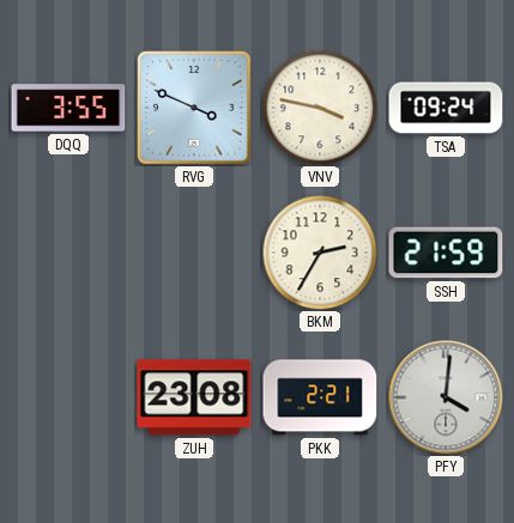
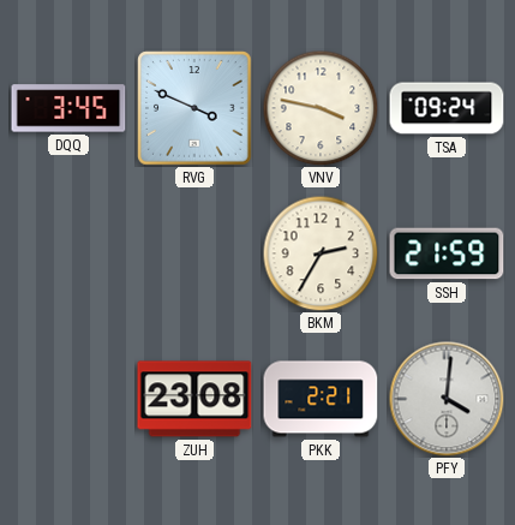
DQQ: 3:55 -> 3:45 (68, 108)
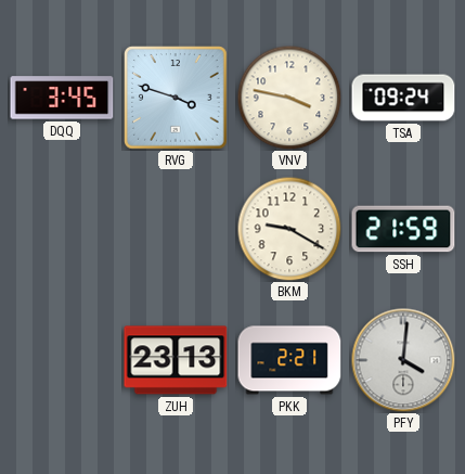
RVG: 3:49 -> 3:48 (177, 99)
BKM: 2:35 -> 9:20 (289, 229)
ZUH: 23:08 -> 23:13 (176, 360)
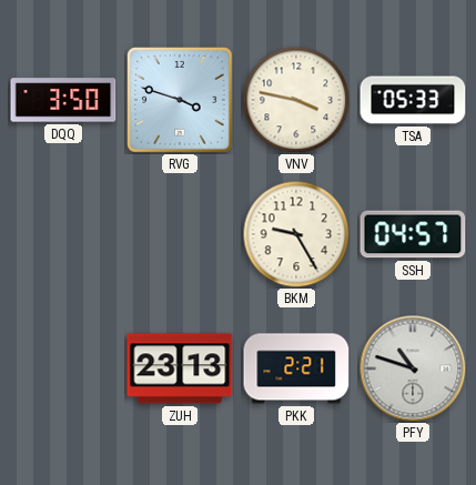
DQQ: 3:45 -> 3:50 (63, 100)
TSA: 09:24 -> 05:33 (413, 100)
BKM: 9:20 -> 9:25 (296, 234)
SSH: 21:59 -> 04:57 (413, 234)
PFY: 4:01 -> 10:48 (413, 368)
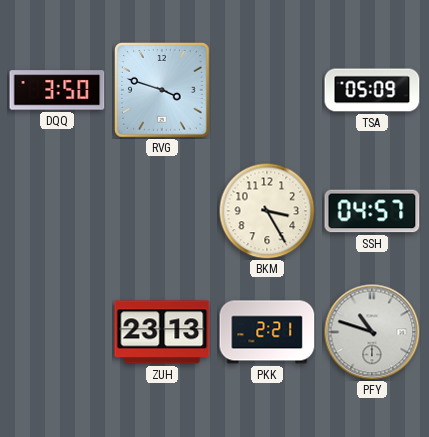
VNV: 3:47 -> none (296, 100)
TSA: 05:33 -> 05:09 (372, 90)
BKM: 9:25 -> 3:25 (267, 211)
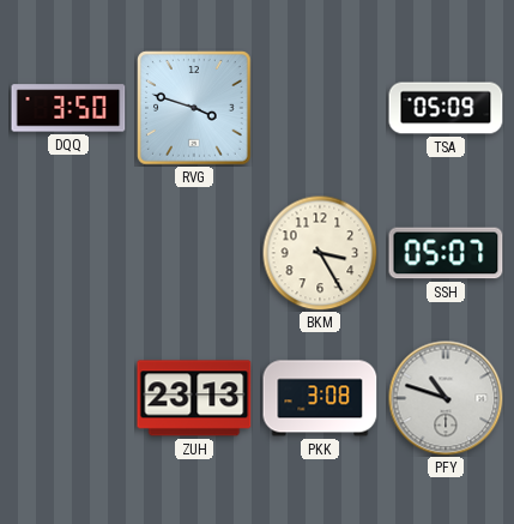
SSH: 04:57 -> 05:07 (446, 253)
PKK: 2:21 -> 3:08 (320, 398)
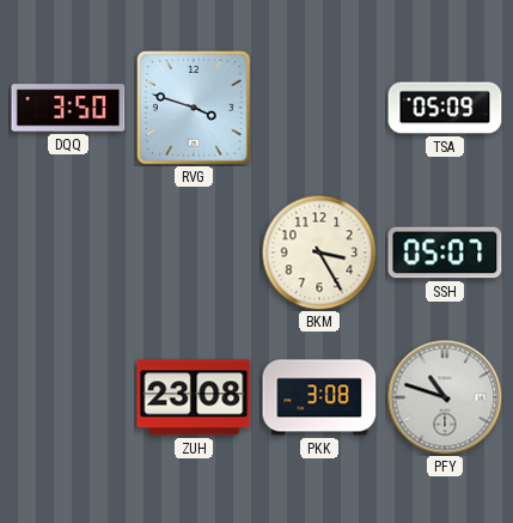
ZUH: 23:13 -> 23:08 (194, 397)
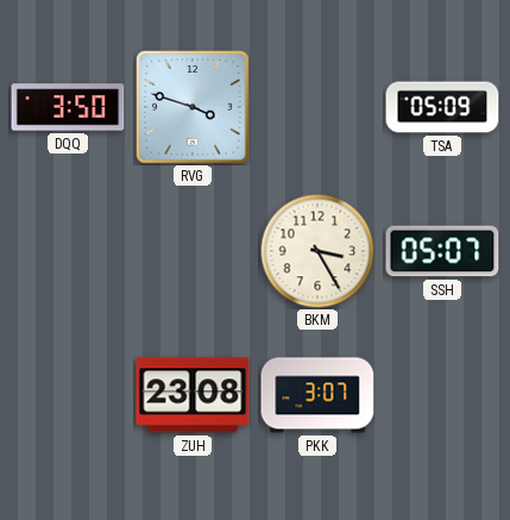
PKK: 3:08 -> 3:07 (317, 395)
PFY: 10:48 -> none (445, 397)
